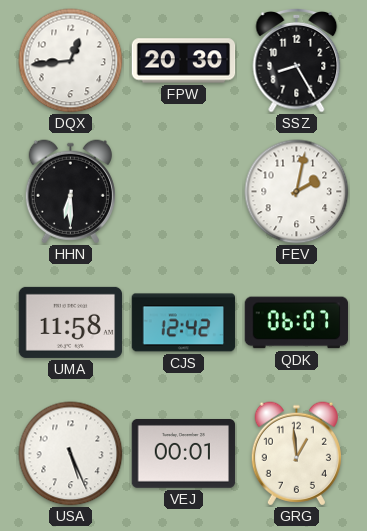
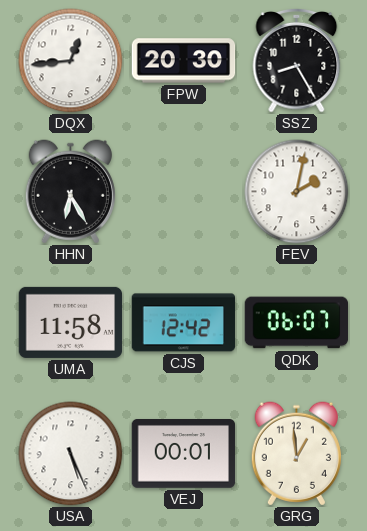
HHN: 6:30 -> 6:25 (70, 192)
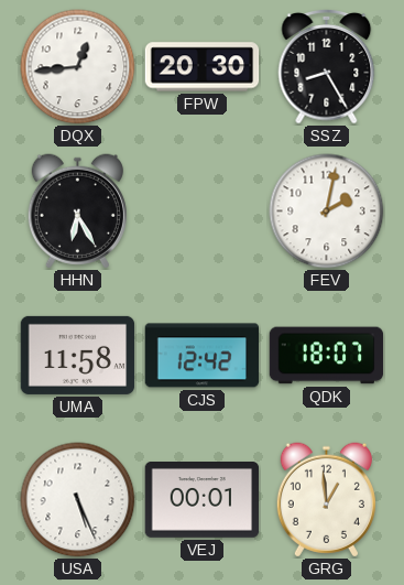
QDK: 06:07 -> 18:07 (327, 356)
